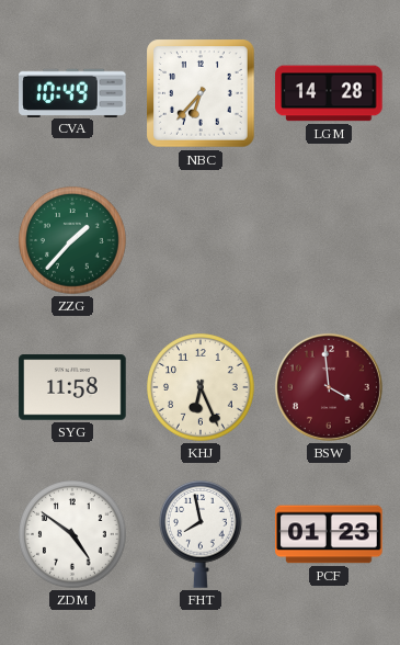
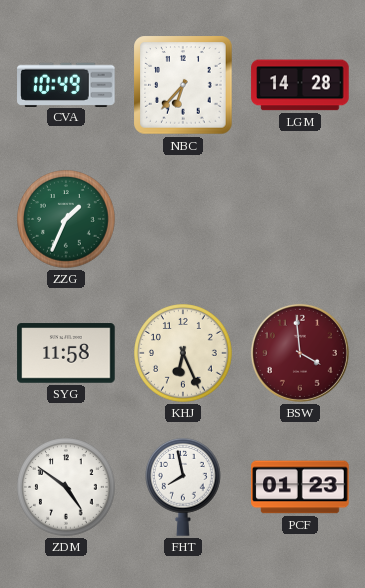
ZZG: 1:37 -> 1:34 (66, 219)
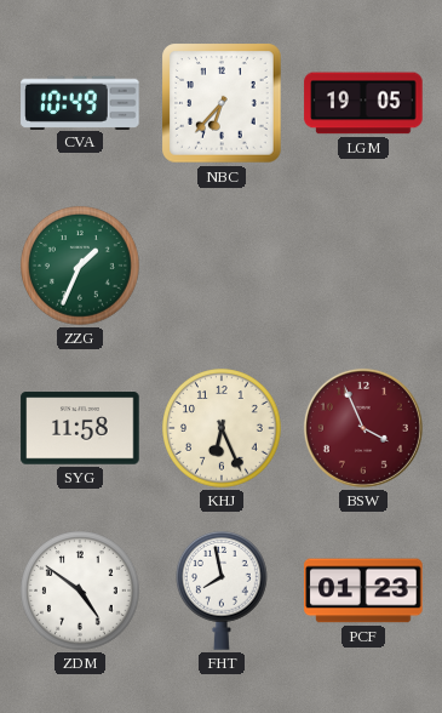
LGM: 14:28 -> 19:05 (363, 103)
BSW: 3:59 -> 3:56 (363, 428)
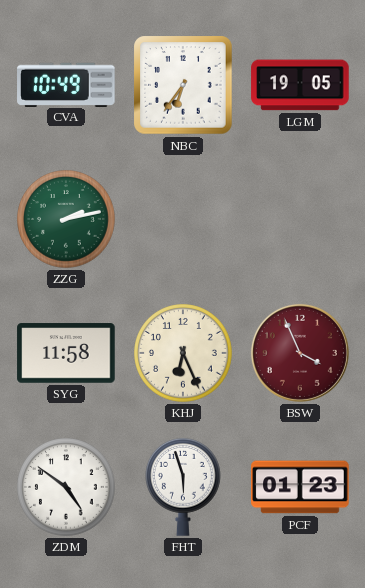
NBC: 6:37 -> 6:36 (183, 85)
ZZG: 1:34 -> 2:13 (66, 219)
FHT: 7:58 -> 5:57 (184, 487)
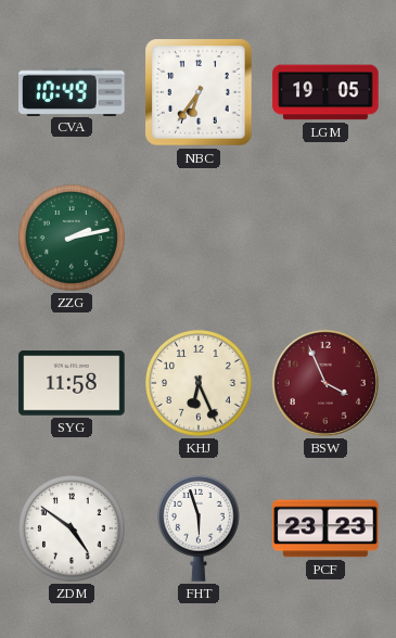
PCF: 01:23 -> 23:23 (325, 528)
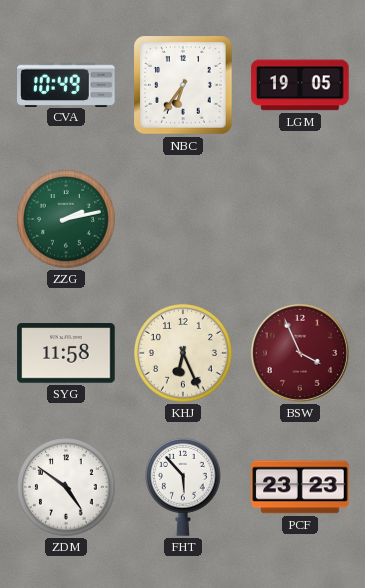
FHT: 5:57 -> 5:53 (184, 487)
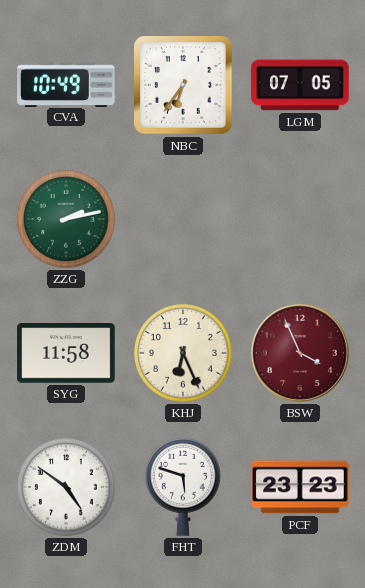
LGM: 19:05 -> 07:05 (300, 85)
FHT: 5:53 -> 5:48 (184, 487)
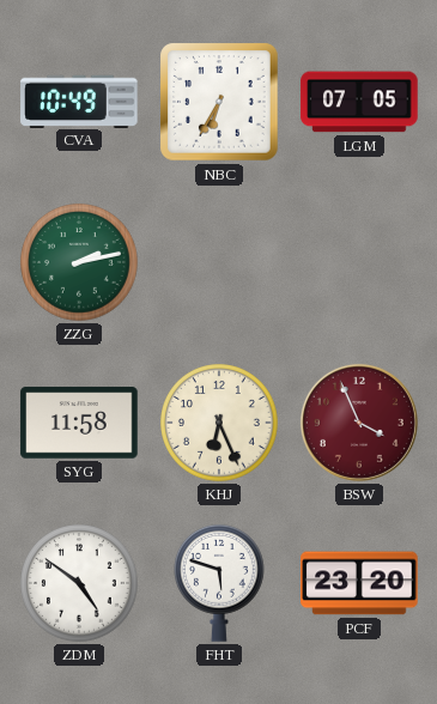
NBC: 6:36 -> 6:35 (219, 102)
PCF: 23:23 -> 23:20 (359, 583)
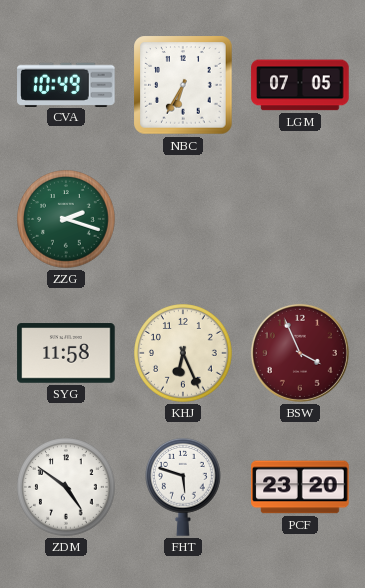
ZZG: 2:13 -> 2:18 (66, 219)
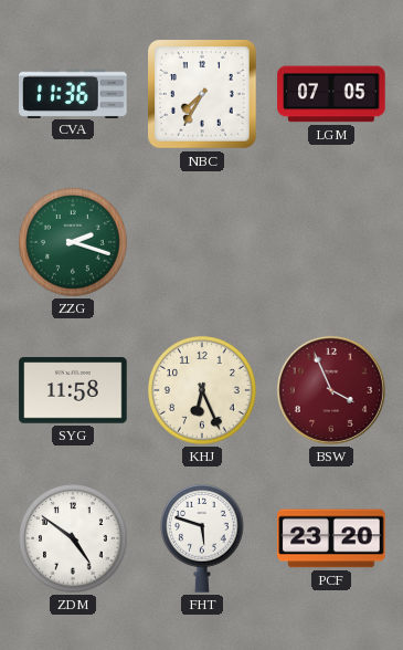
CVA: 10:49 -> 11:36 (73, 93)
NBC: 6:35 -> 7:35 (202, 94)
